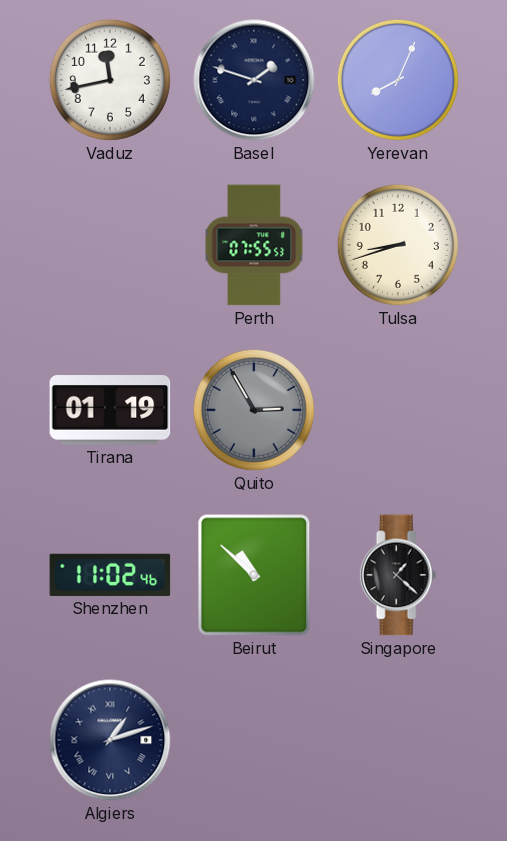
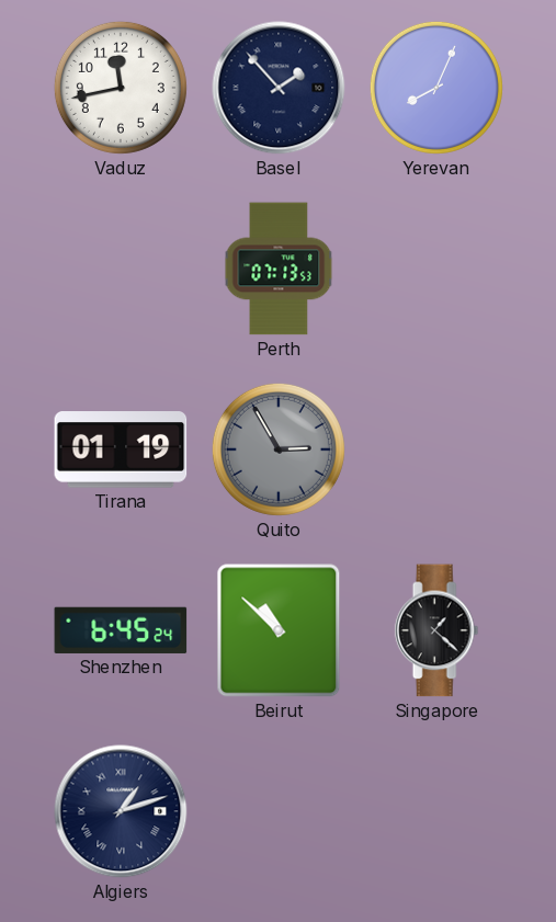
Basel: 1:48 -> 1:53 (279, 88)
Perth: 07:55 -> 07:13 (279, 269)
Tulsa: 8:42 -> none (398, 245)
Shenzhen: 11:02 -> 6:45 (121, 630)
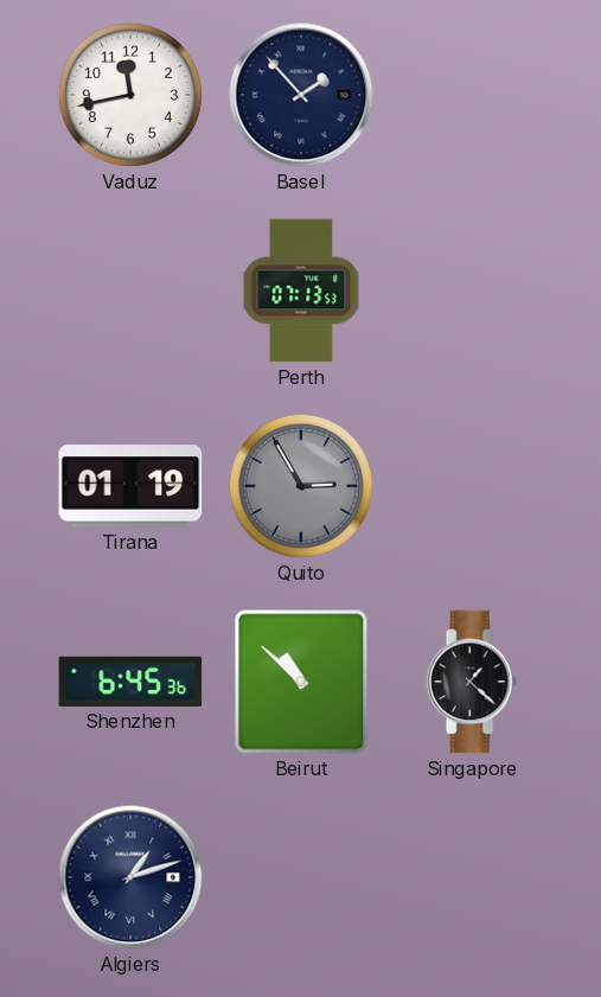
Yerevan: 8:04 -> none (436, 88)
Shenzhen: 6:45:24 -> 6:45:36 (130, 682)
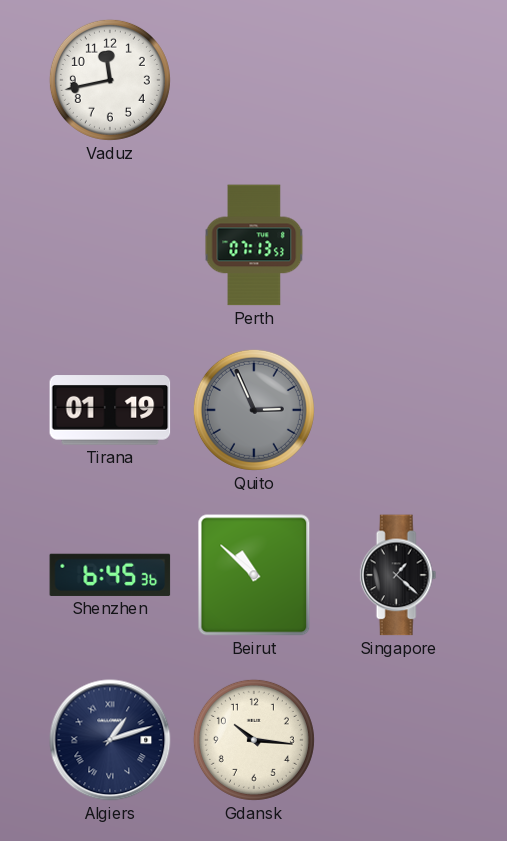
Basel: 1:53 -> none (301, 95)
Quito: 2:55 -> 2:56 (254, 410)
Gdansk: none -> 10:16 (254, 740)
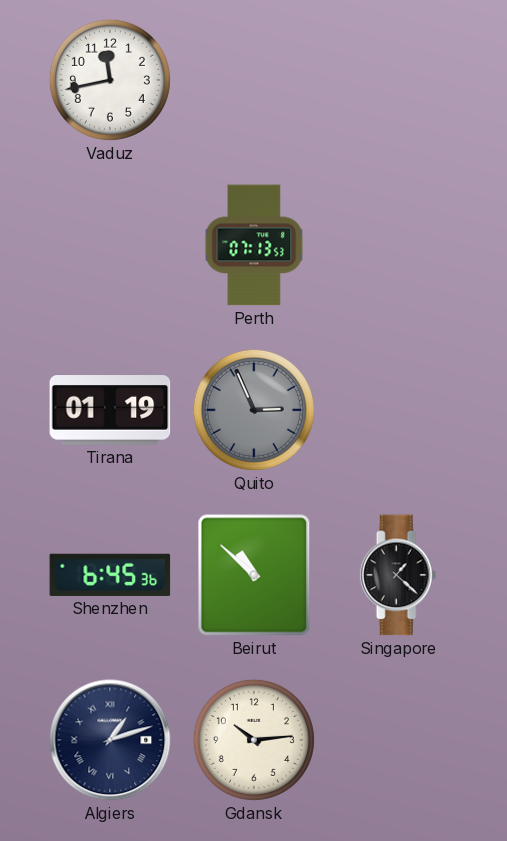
Gdansk: 10:16 -> 10:14 (254, 740)
